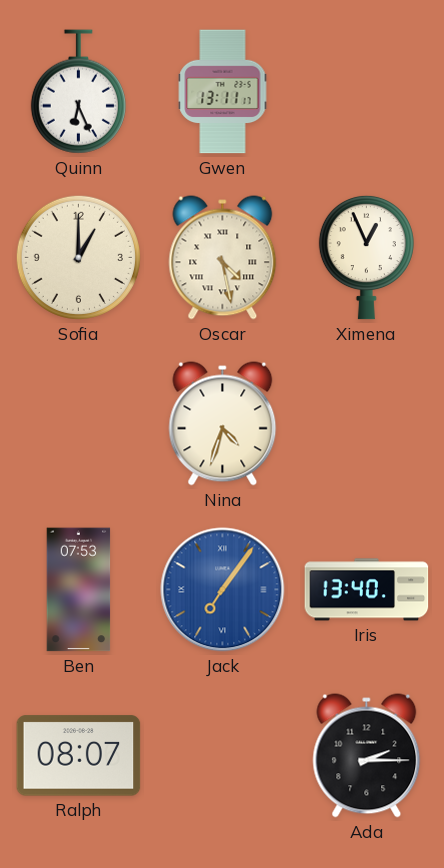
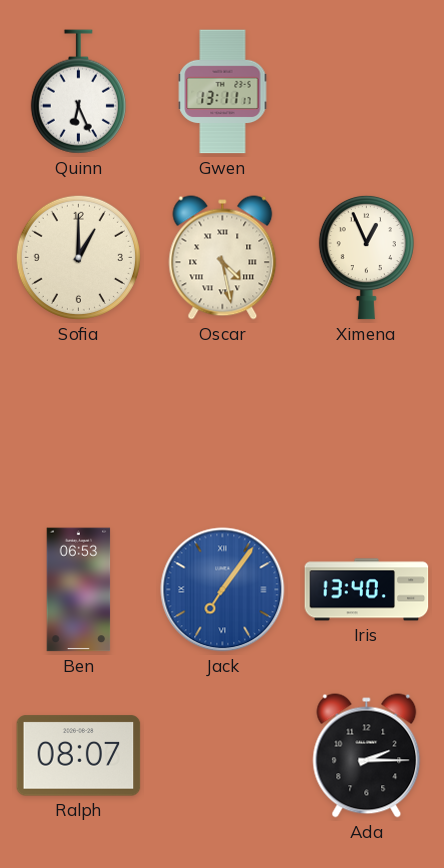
Nina: 4:33 -> none (223, 424)
Ben: 07:53 -> 06:53 (79, 590)
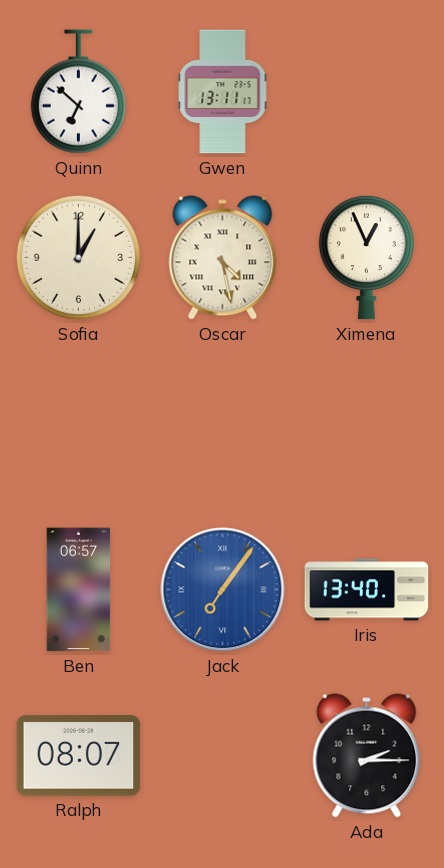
Quinn: 6:26 -> 6:52 (78, 92)
Ben: 06:53 -> 06:57 (79, 590)
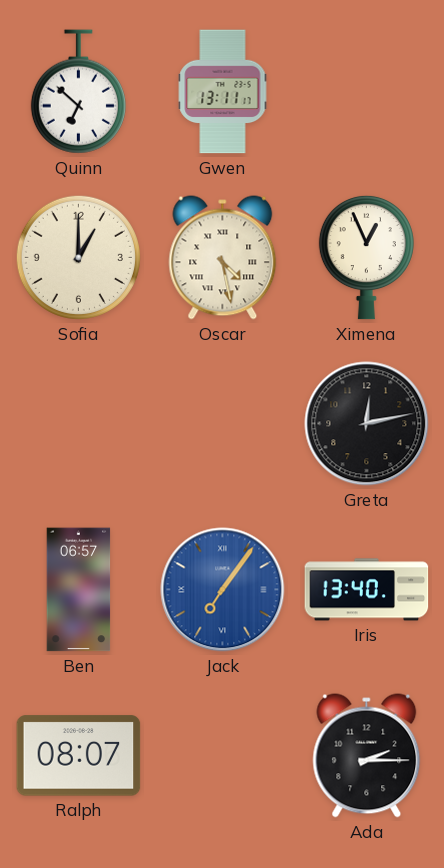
Greta: none -> 12:13 (367, 424)
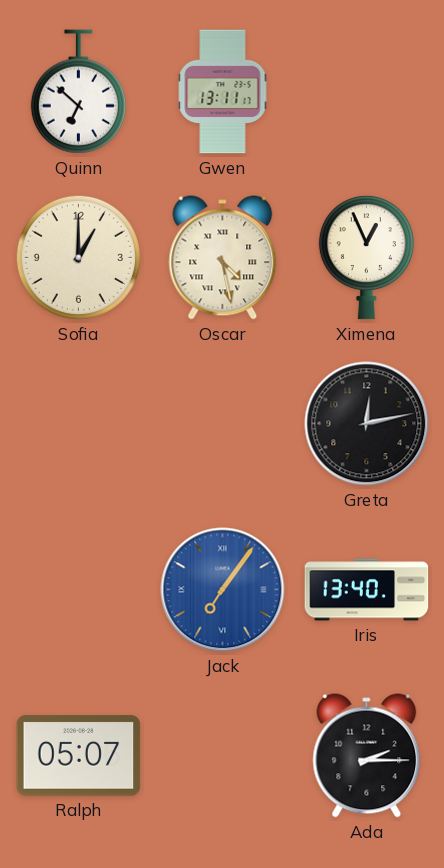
Ben: 06:57 -> none (79, 590)
Ralph: 08:07 -> 05:07 (79, 756)
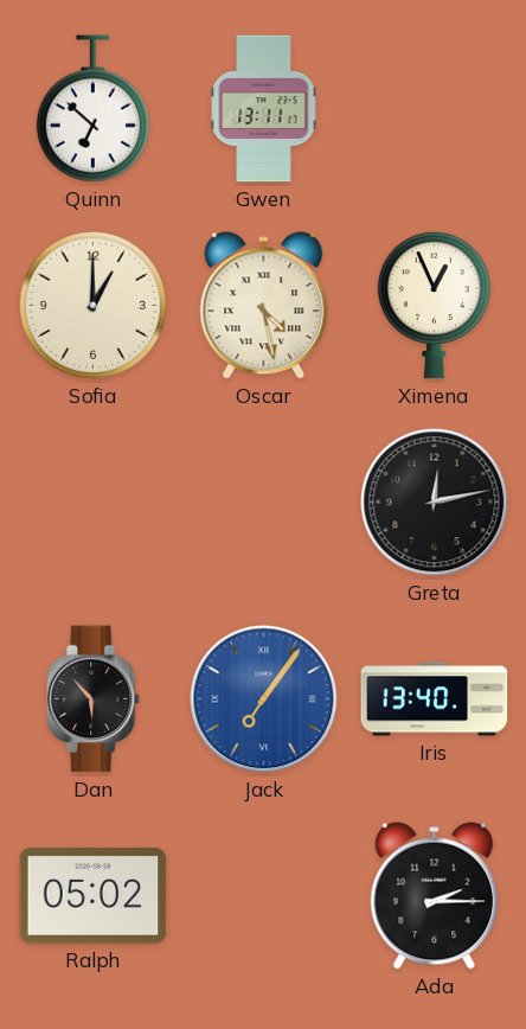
Dan: none -> 5:53 (94, 699)
Ralph: 05:07 -> 05:02 (94, 896)
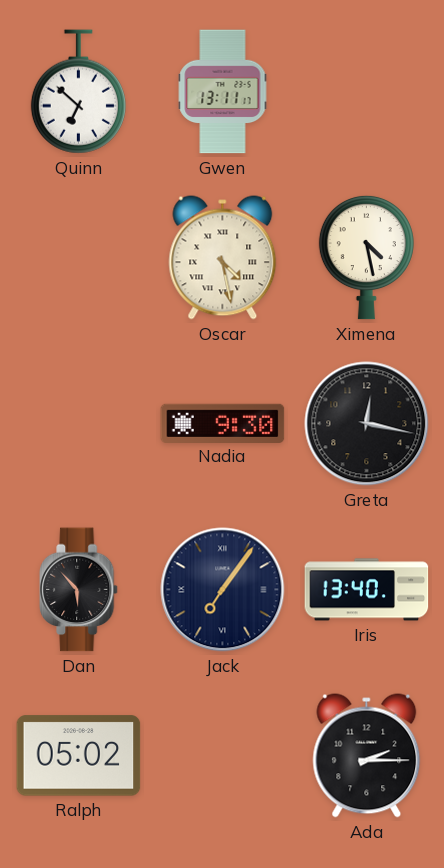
Sofia: 1:00 -> none (92, 305)
Ximena: 12:56 -> 4:28 (366, 257)
Nadia: none -> 9:30 (223, 423)
Greta: 12:13 -> 12:17 (367, 424)
Jack dial: blue -> navy (223, 590)
